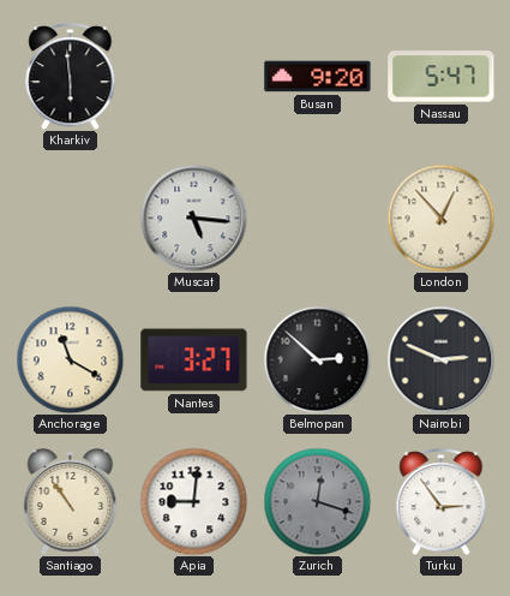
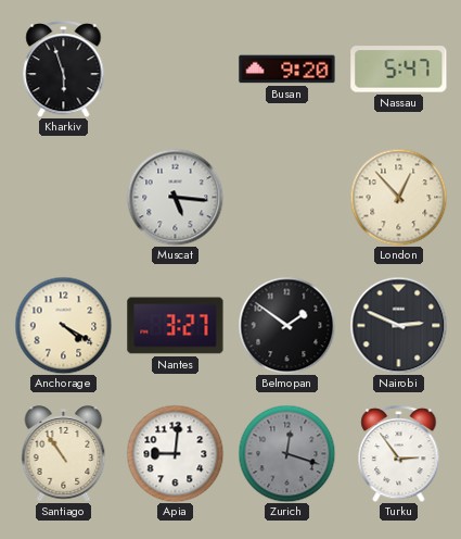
Kharkiv: 5:59 -> 5:57 (64, 70)
Anchorage: 11:20 -> 4:20 (63, 325)
Belmopan: 2:52 -> 1:51 (286, 325)
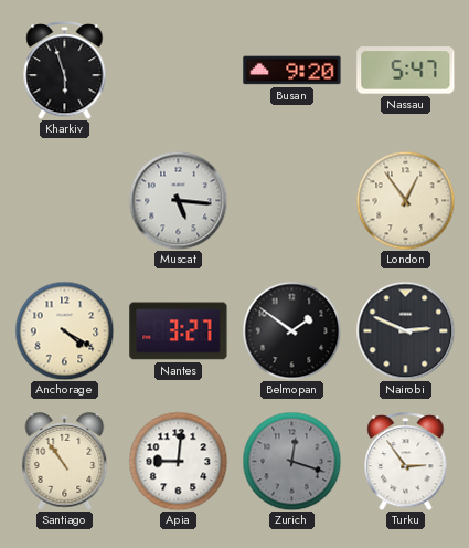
London: 12:53 -> 12:54 (405, 200)
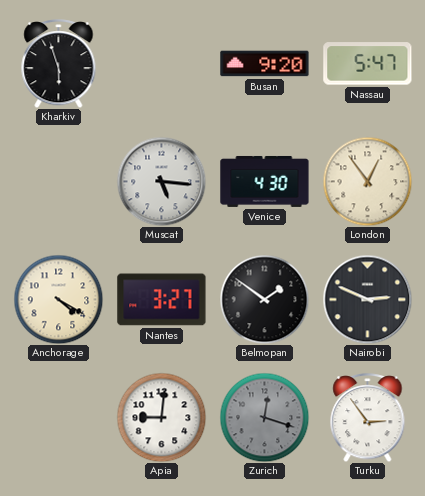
Venice: none -> 4:30 (265, 181)
Santiago: 10:54 -> none (65, 462)
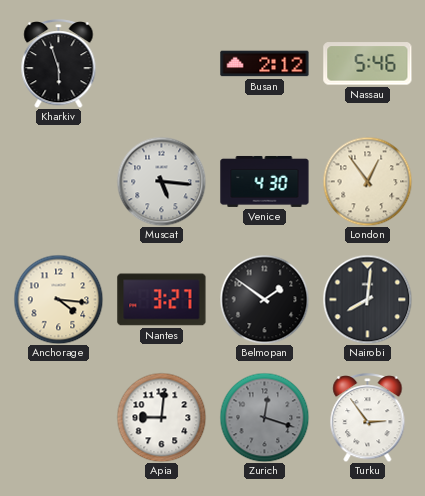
Busan: 9:20 -> 2:12 (265, 64)
Nassau: 5:47 -> 5:46 (368, 64)
Anchorage: 4:20 -> 4:16 (58, 299)
Nairobi: 2:49 -> 8:01 (367, 299)
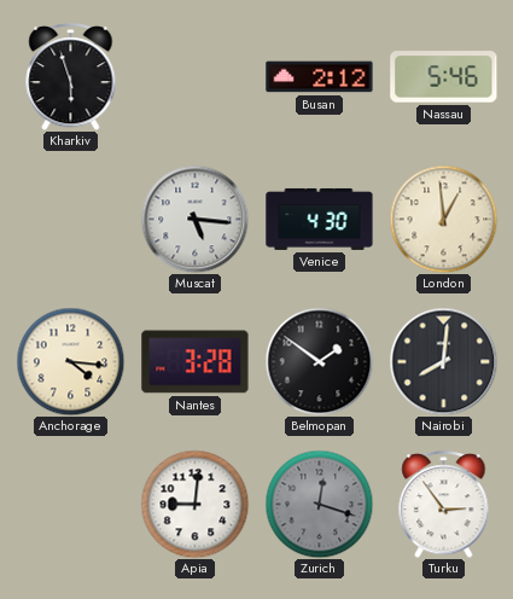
London: 12:54 -> 12:59 (443, 219)
Nantes: 3:27 -> 3:28 (196, 362)
